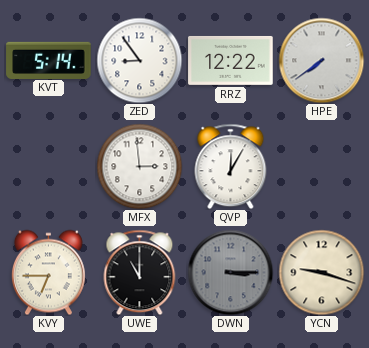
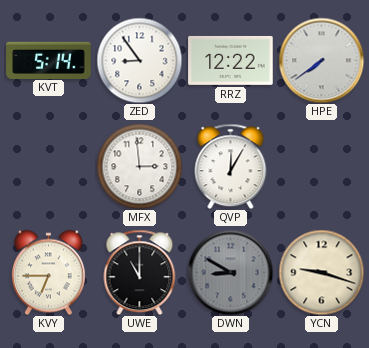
DWN: 3:15 -> 8:50 (230, 272)
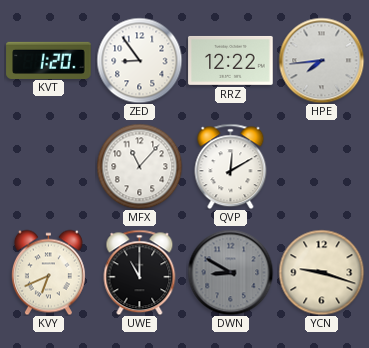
KVT: 5:14 -> 1:20 (49, 60)
HPE: 7:39 -> 7:44 (321, 60)
MFX: 2:59 -> 11:07 (139, 166)
QVP: 12:05 -> 12:10 (231, 166)
KVY: 6:45 -> 6:41 (48, 272)
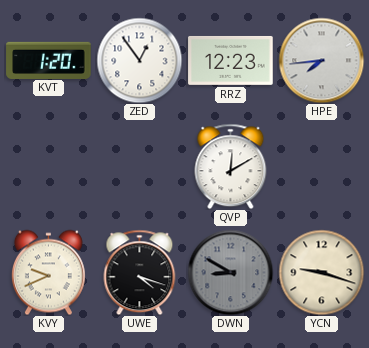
ZED: 8:54 -> 12:54 (139, 60)
RRZ: 12:22 -> 12:23 (231, 60)
MFX: 11:07 -> none (139, 166)
KVY: 6:41 -> 9:41 (48, 272)
UWE: 11:00 -> 4:18 (140, 272)
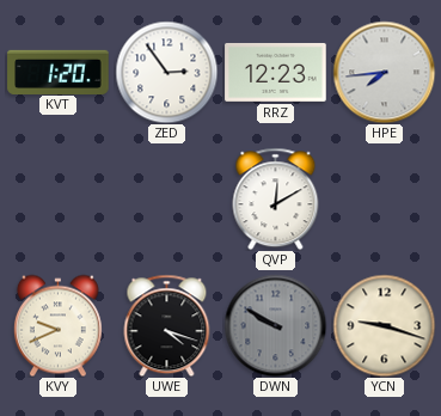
ZED: 12:54 -> 2:54 (166, 72)
DWN: 8:50 -> 9:50 (275, 325)
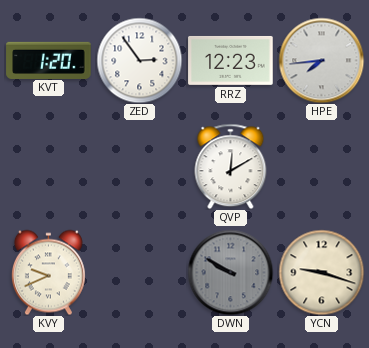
UWE: 4:18 -> none (167, 325)
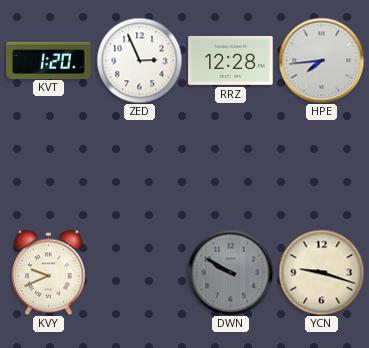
ZED: 2:54 -> 2:56 (139, 60)
RRZ: 12:23 -> 12:28 (231, 60)
QVP: 12:10 -> none (231, 166)
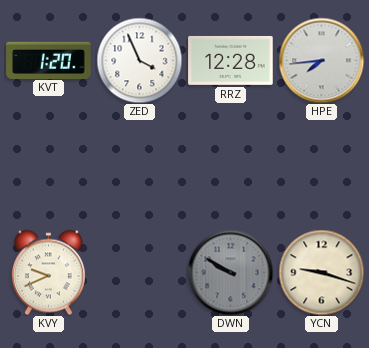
ZED: 2:56 -> 3:56 (139, 60)
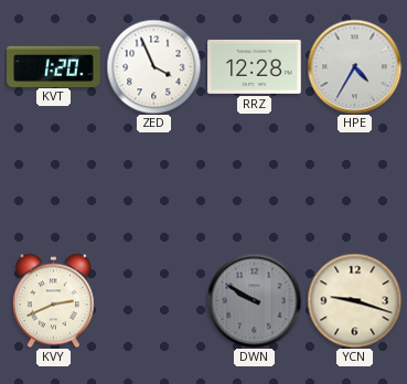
HPE: 7:44 -> 4:35 (354, 66)
KVY: 9:41 -> 2:41 (53, 300)
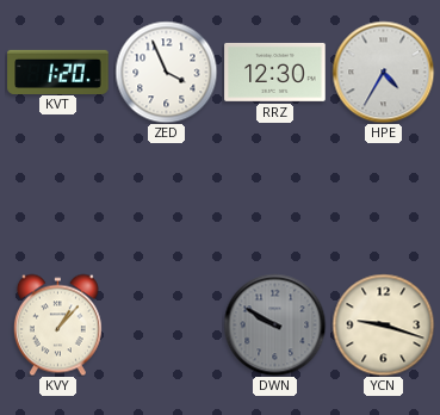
RRZ: 12:28 -> 12:30 (275, 72)
KVY: 2:41 -> 1:07 (57, 324)
